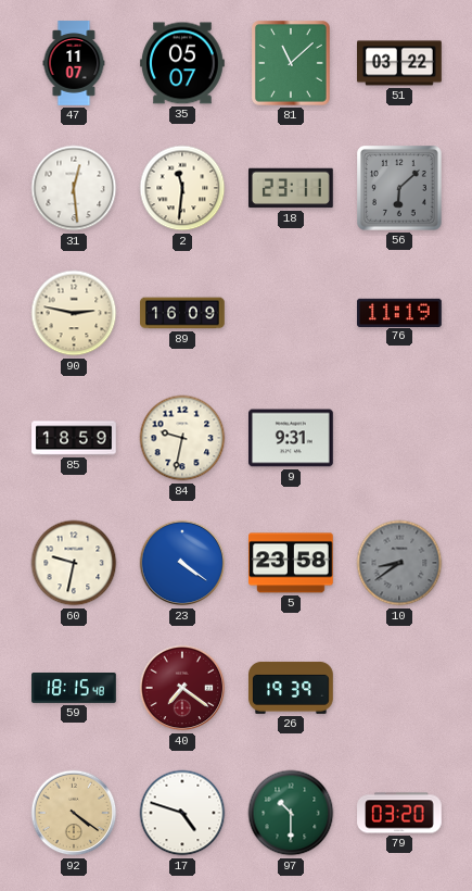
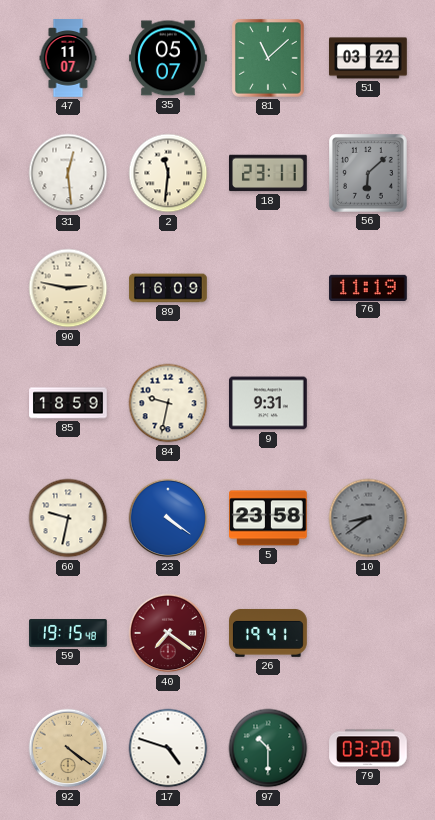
59: 18:15 -> 19:15 (68, 634)
26: 19:39 -> 19:41 (269, 633)
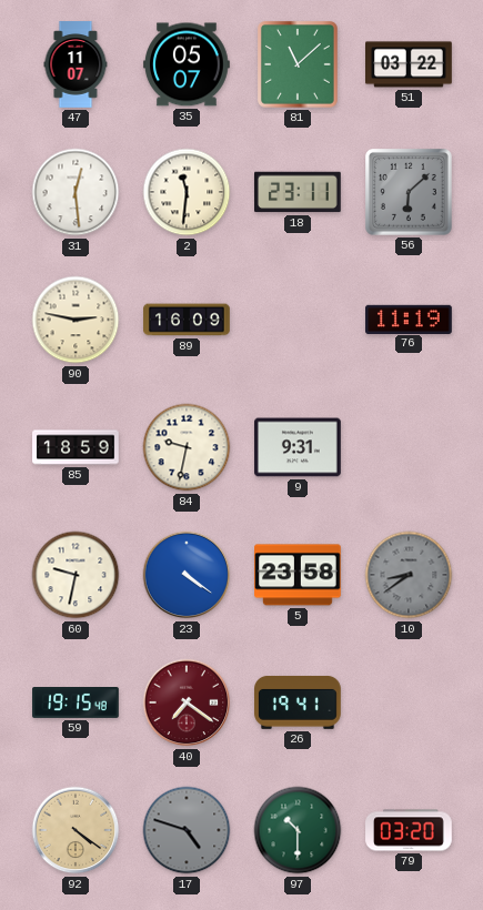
17 dial: white -> grey (187, 830)
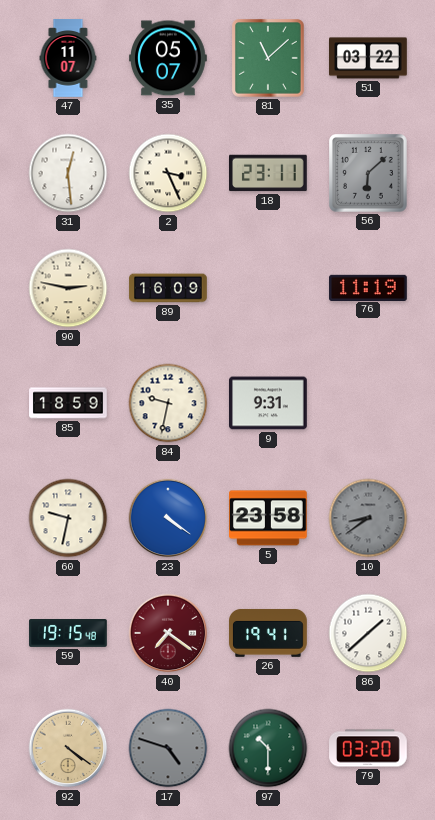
2: 11:31 -> 3:26 (168, 173)
86: none -> 1:38 (368, 633)
